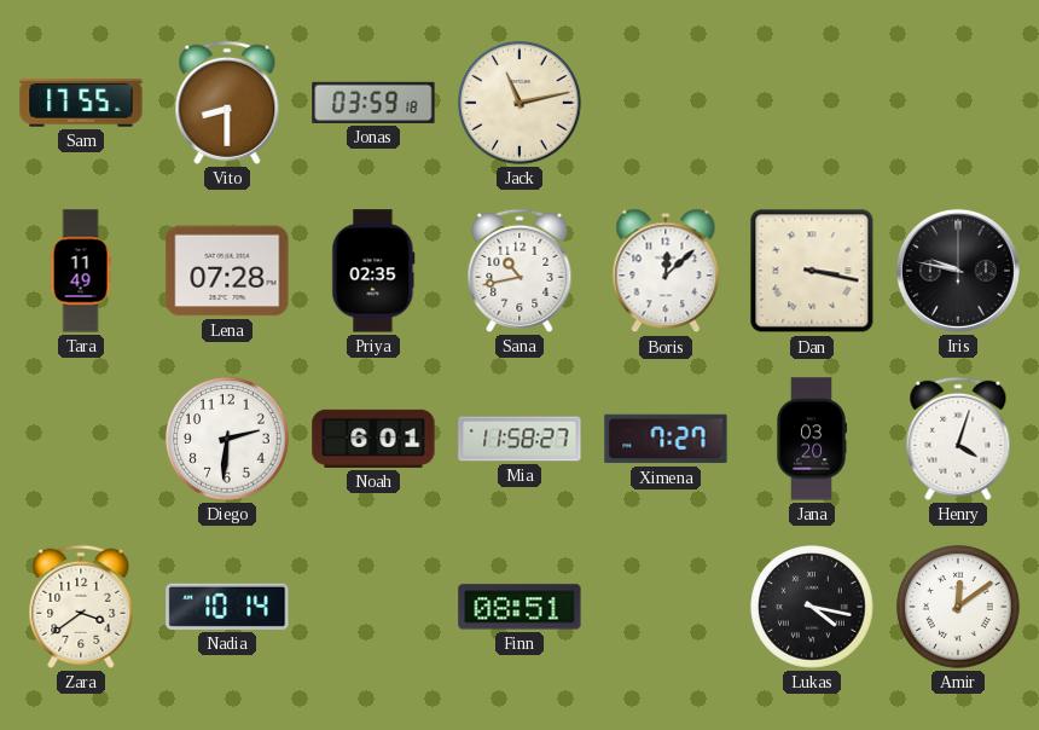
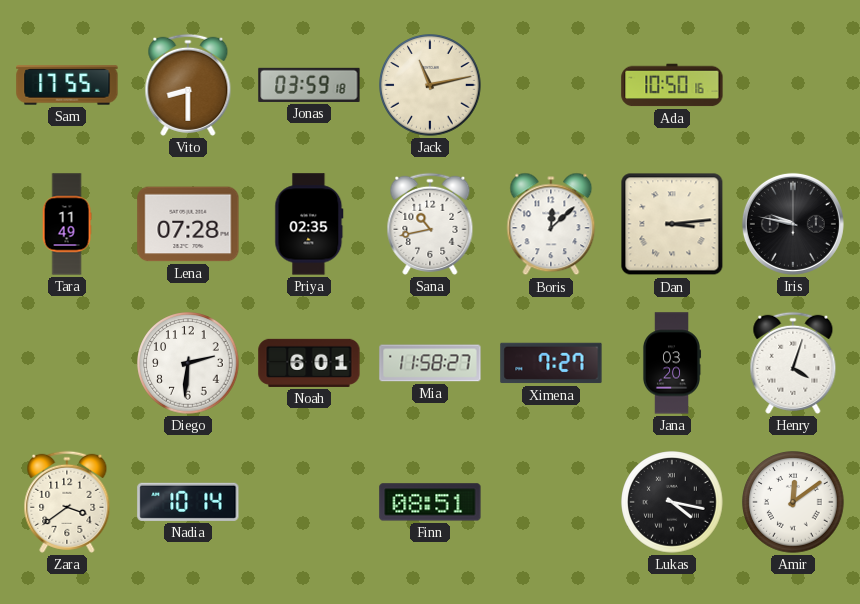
Ada: none -> 10:50 (672, 85)
Dan: 3:17 -> 3:14 (672, 224)
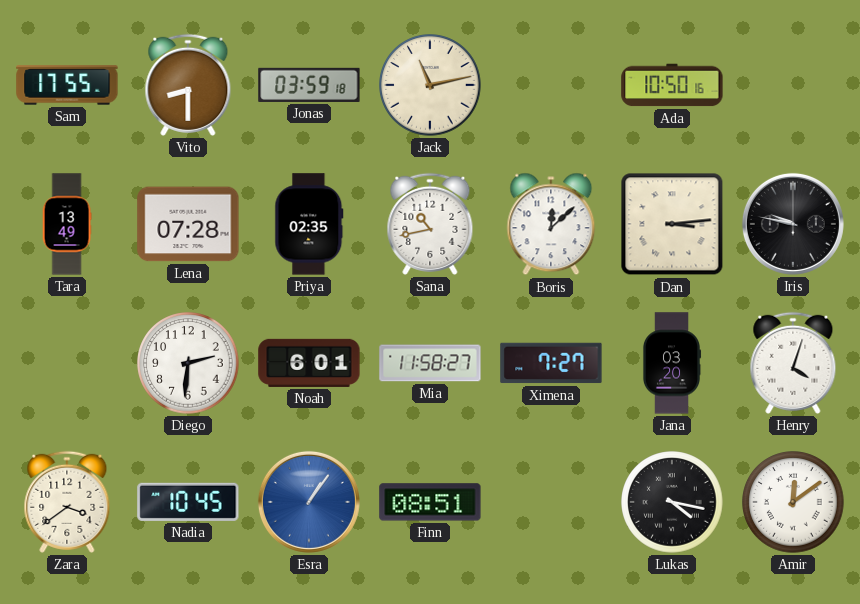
Tara: 11:49 -> 13:49 (67, 224)
Nadia: 10:14 -> 10:45 (188, 502)
Esra: none -> 1:06 (309, 502)
